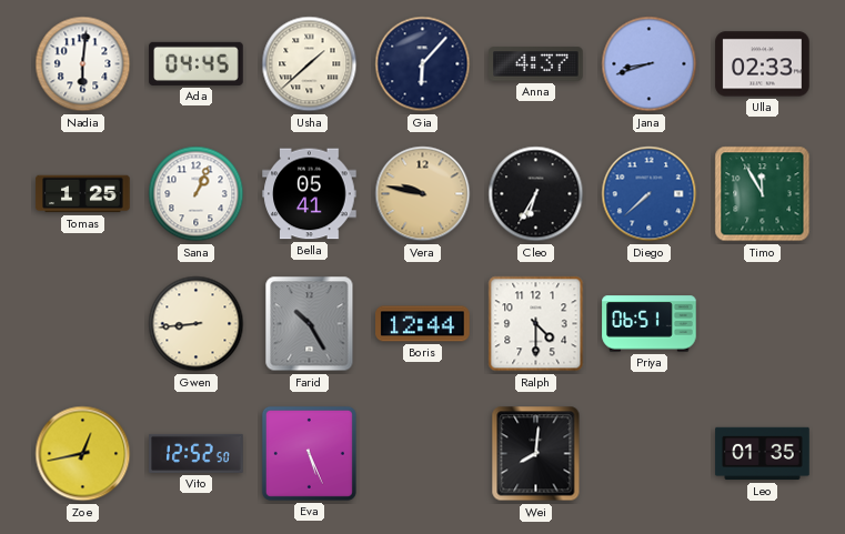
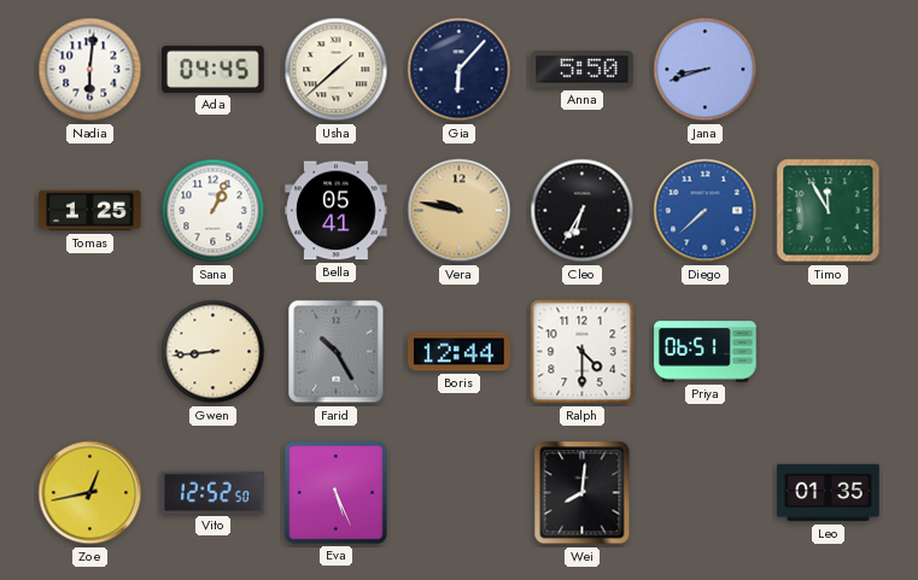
Anna: 4:37 -> 5:50 (583, 70)
Ulla: 02:33 -> none (763, 64)
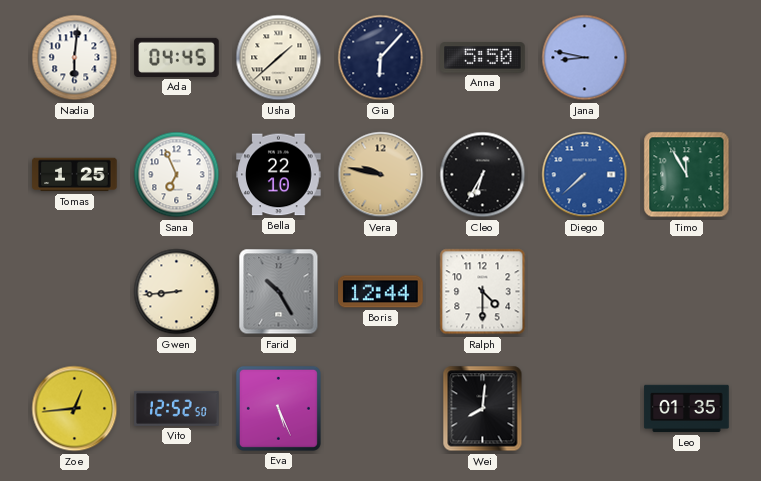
Jana: 8:42 -> 8:47 (585, 58)
Sana: 1:04 -> 6:56 (177, 175)
Bella: 05:41 -> 22:10 (279, 175)
Priya: 06:51 -> none (706, 352)
Zoe: 12:43 -> 12:44 (75, 409)
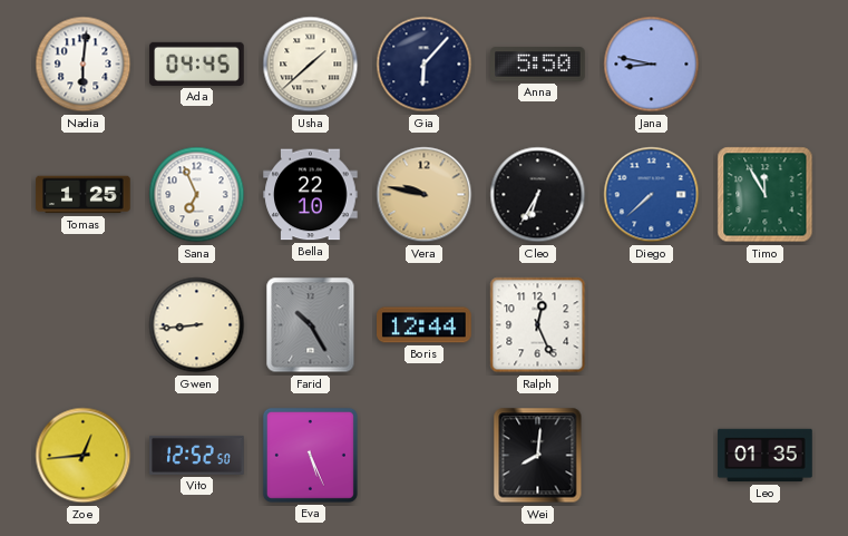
Ralph: 4:30 -> 12:26 (538, 325)
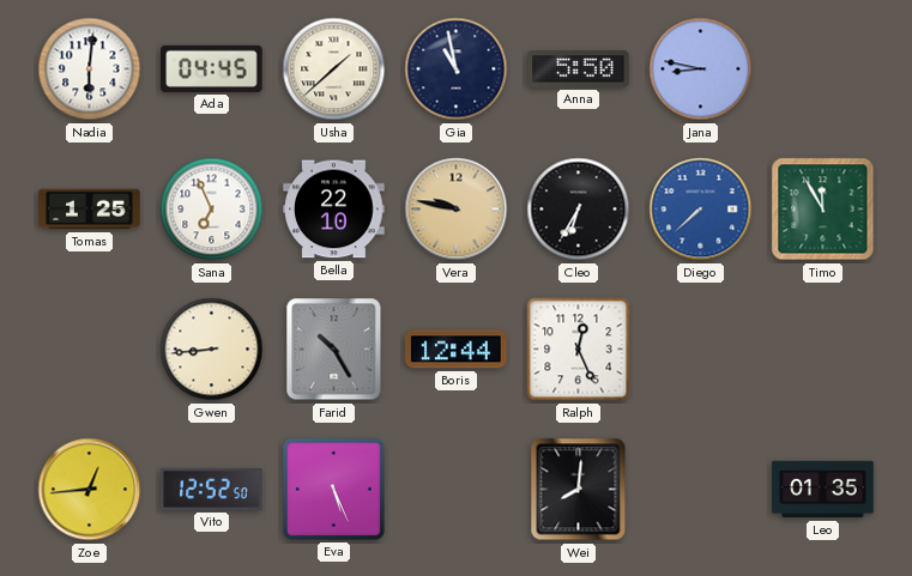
Gia: 6:07 -> 10:58 (457, 69)
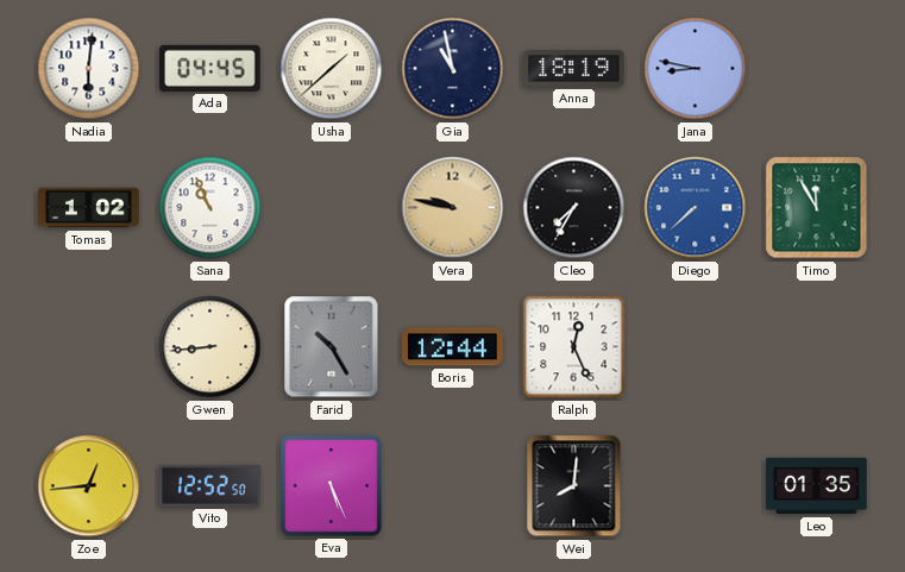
Anna: 5:50 -> 18:19 (574, 69)
Tomas: 1:25 -> 1:02 (89, 208)
Sana: 6:56 -> 10:56 (210, 208)
Bella: 22:10 -> none (334, 210)
Cleo: 6:35 -> 7:35 (574, 208)
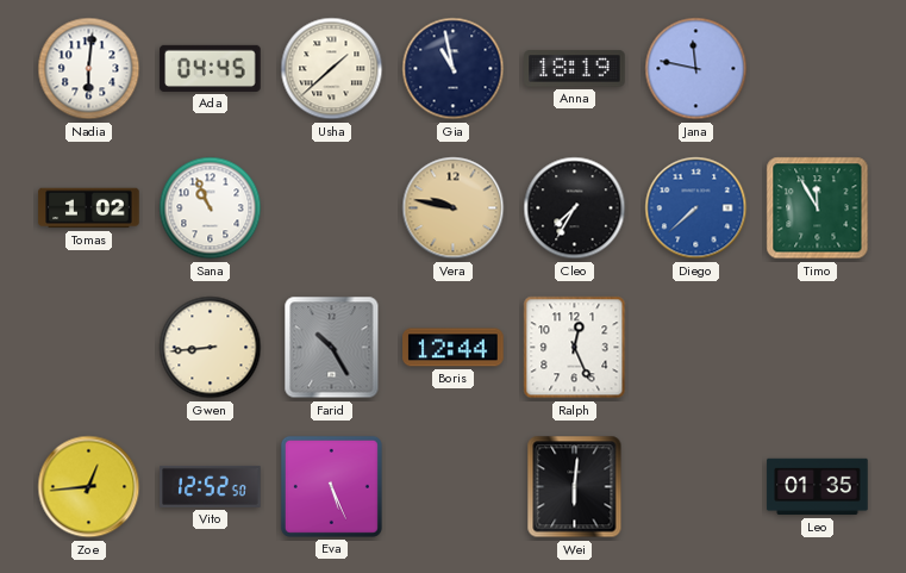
Jana: 8:47 -> 11:47 (696, 69)
Wei: 8:01 -> 6:01 (575, 487)
